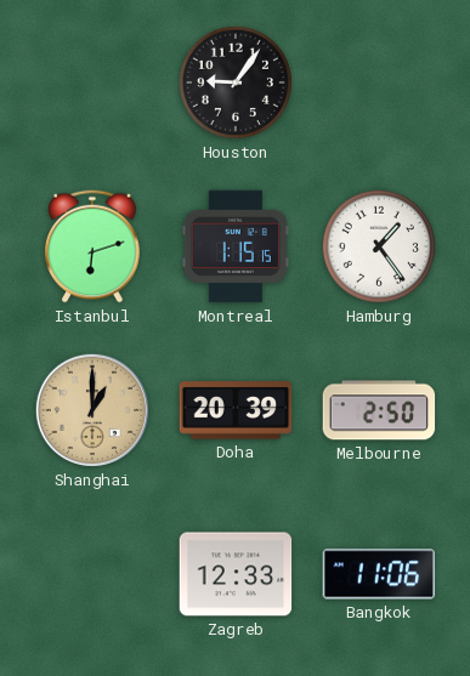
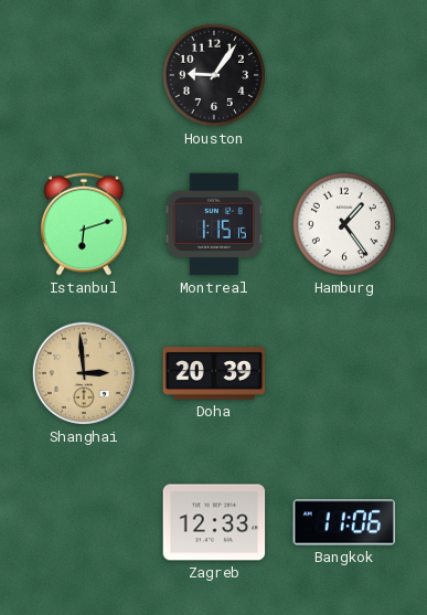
Shanghai: 1:00 -> 2:59 (84, 373)
Melbourne: 2:50 -> none (379, 410)
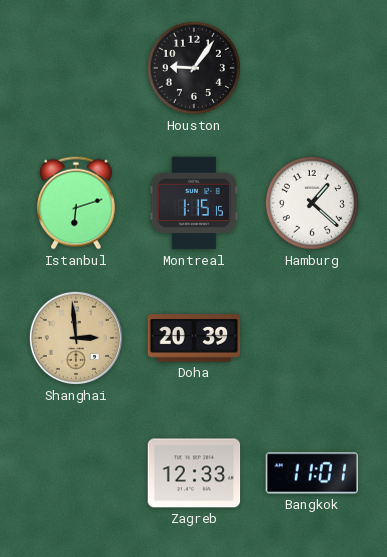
Hamburg: 1:24 -> 1:22 (312, 203)
Bangkok: 11:06 -> 11:01 (312, 473)
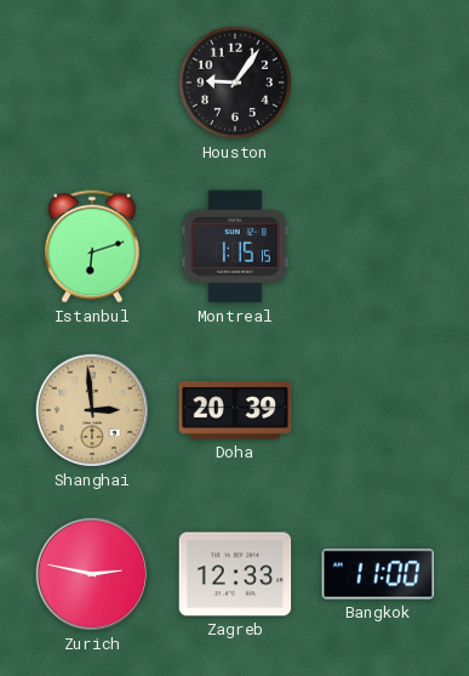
Hamburg: 1:22 -> none (312, 203)
Zurich: none -> 2:47 (92, 574)
Bangkok: 11:01 -> 11:00 (378, 574)
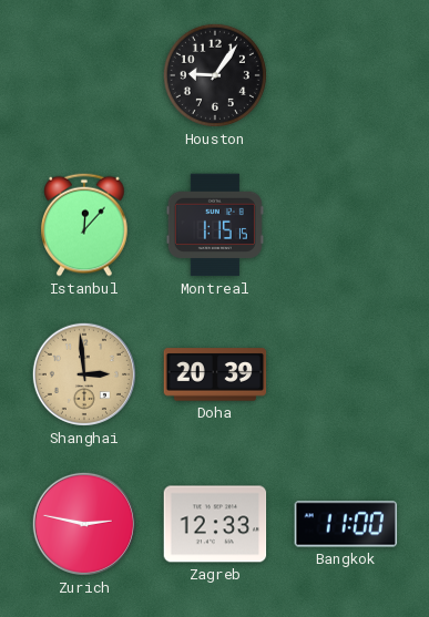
Istanbul: 6:12 -> 12:07 (84, 225)
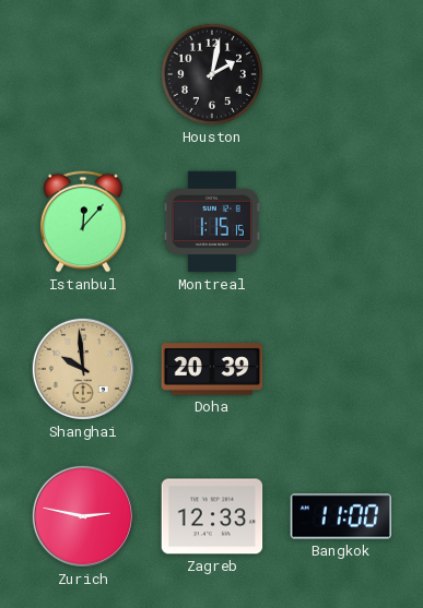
Houston: 9:06 -> 2:02 (212, 74)
Shanghai: 2:59 -> 9:59 (83, 369)
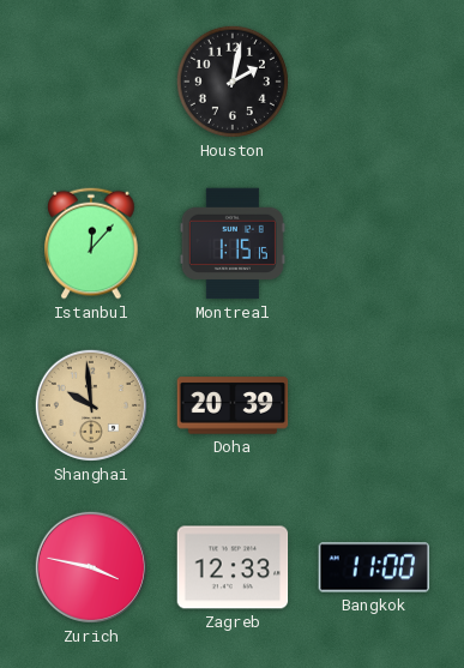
Zurich: 2:47 -> 3:47 (91, 567)
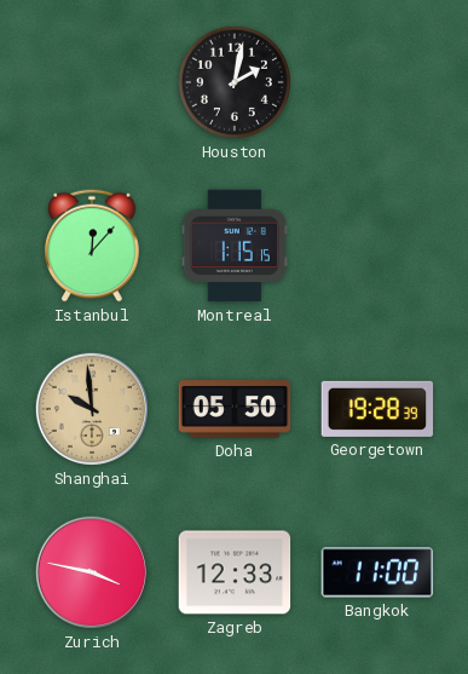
Doha: 20:39 -> 05:50 (235, 409)
Georgetown: none -> 19:28 (377, 409)
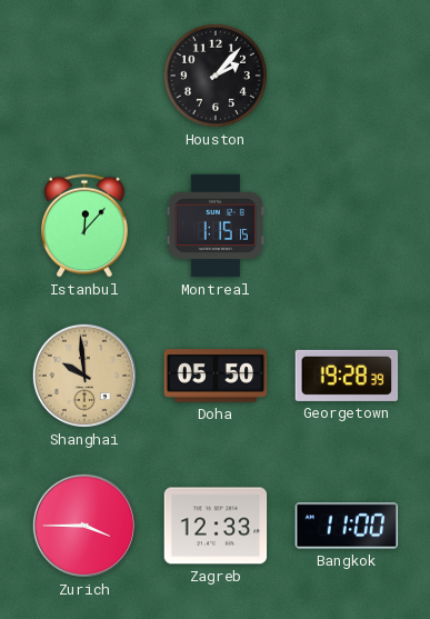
Houston: 2:02 -> 2:07 (216, 76)
Zurich: 3:47 -> 3:45 (84, 526)
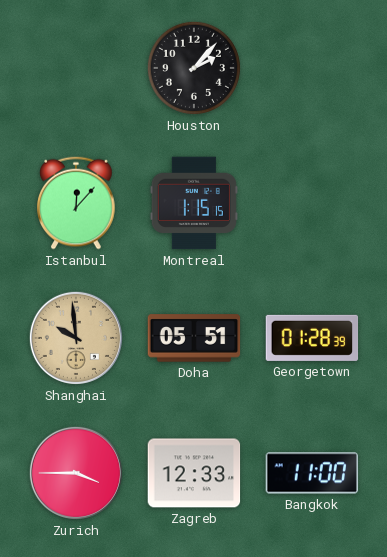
Doha: 05:50 -> 05:51 (194, 338)
Georgetown: 19:28 -> 01:28 (312, 338)
